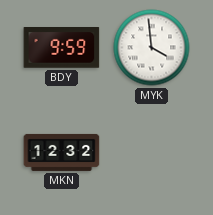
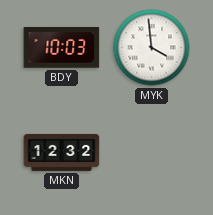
BDY: 9:59 -> 10:03 (62, 48)
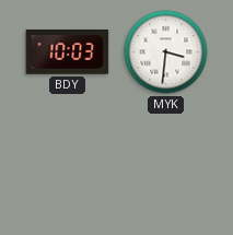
MYK: 3:59 -> 3:31 (166, 52)
MKN: 12:32 -> none (62, 152)
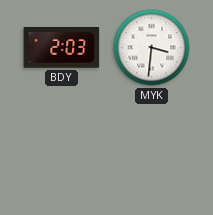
BDY: 10:03 -> 2:03 (62, 48)
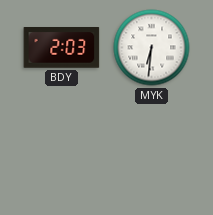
MYK: 3:31 -> 6:31 (152, 48)
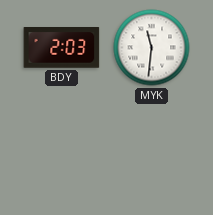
MYK: 6:31 -> 11:31 (152, 48)
